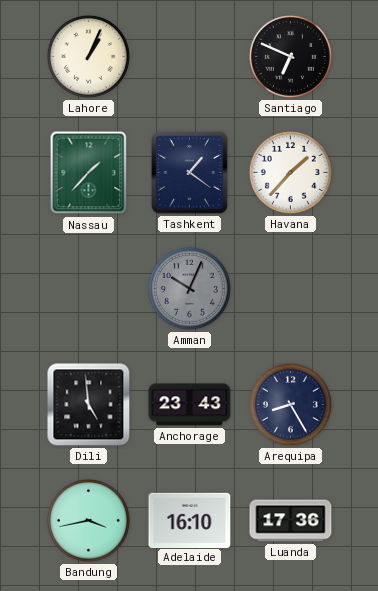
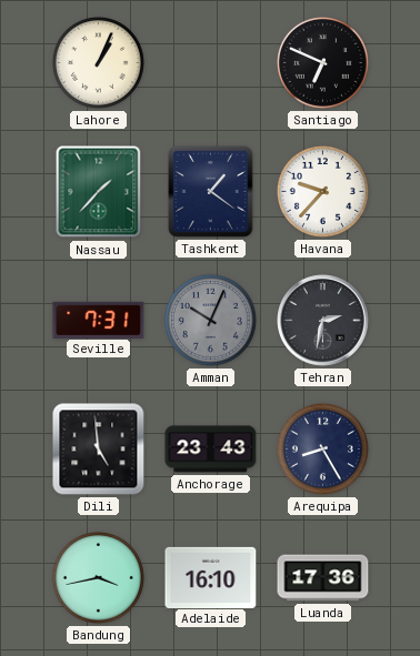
Havana: 1:37 -> 9:37 (322, 191)
Seville: none -> 7:31 (99, 320)
Tehran: none -> 2:32 (323, 321)
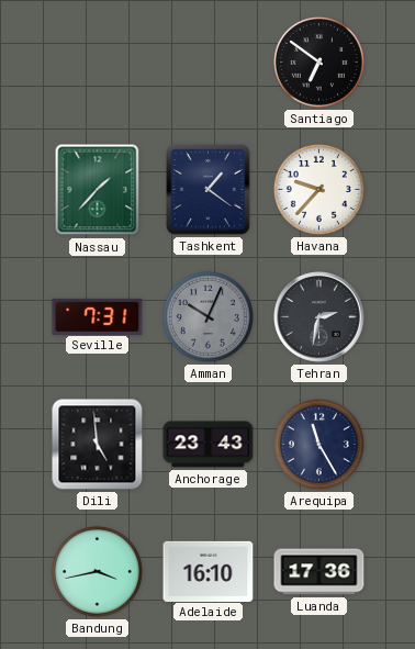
Lahore: 1:04 -> none (98, 62)
Santiago: 6:49 -> 6:51 (318, 61)
Arequipa: 8:25 -> 11:25 (318, 444)
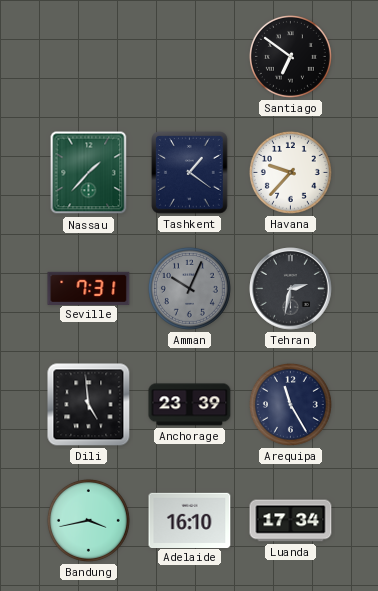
Anchorage: 23:43 -> 23:39 (190, 405)
Luanda: 17:36 -> 17:34 (291, 521)
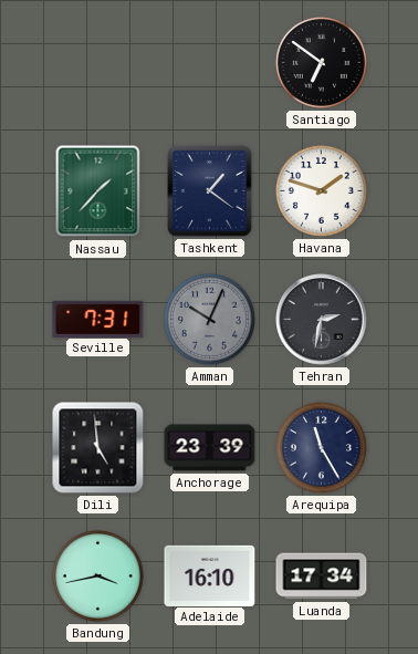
Havana: 9:37 -> 1:48 (321, 190)
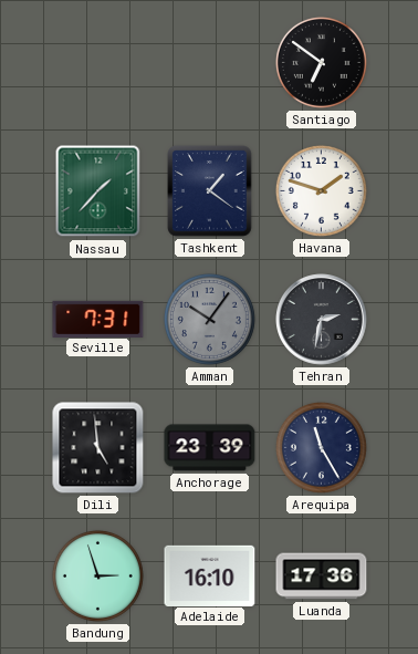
Amman: 10:04 -> 10:06 (209, 319)
Bandung: 3:43 -> 2:57 (97, 575)
Luanda: 17:34 -> 17:36 (322, 577)
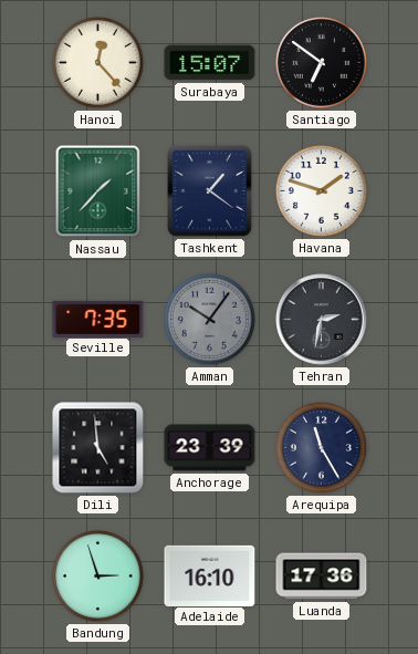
Hanoi: none -> 12:23 (97, 62)
Surabaya: none -> 15:07 (210, 63)
Seville: 7:31 -> 7:35 (98, 319)
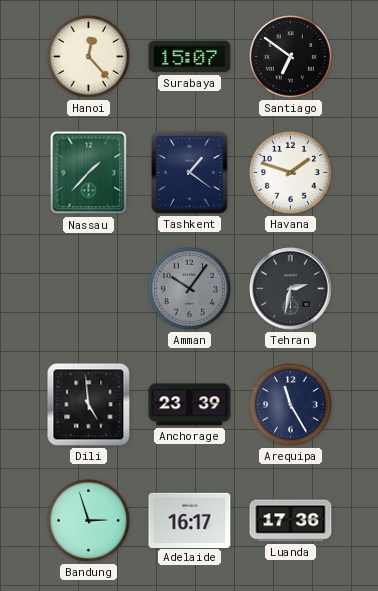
Seville: 7:35 -> none (98, 319)
Adelaide: 16:10 -> 16:17 (190, 520)
